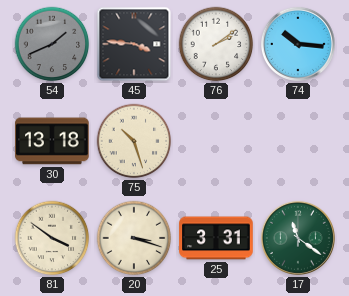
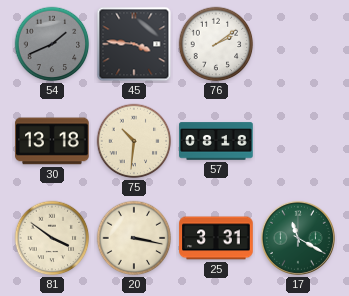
74: 10:16 -> none (298, 44)
75: 10:27 -> 10:31 (134, 141)
57: none -> 08:18 (216, 141)
20: 3:18 -> 3:17 (134, 238)
17: 11:21 -> 11:20 (298, 238)
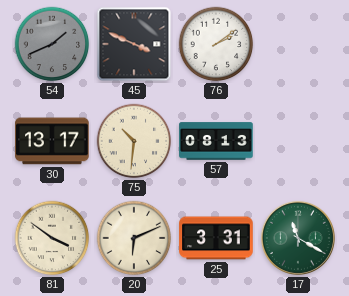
45: 3:46 -> 3:49 (134, 44)
30: 13:18 -> 13:17 (52, 141)
57: 08:18 -> 08:13 (216, 141)
20: 3:17 -> 6:11 (134, 238)
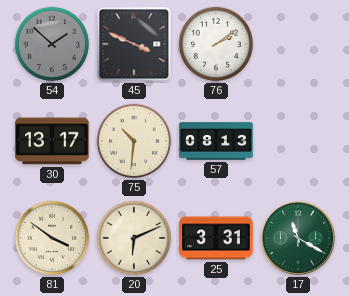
54: 1:41 -> 1:52 (52, 44)
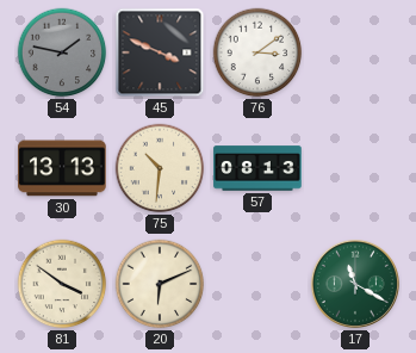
54: 1:52 -> 1:47 (62, 52)
76: 2:09 -> 3:09 (257, 52)
30: 13:17 -> 13:13 (62, 168)
25: 3:31 -> none (216, 238)
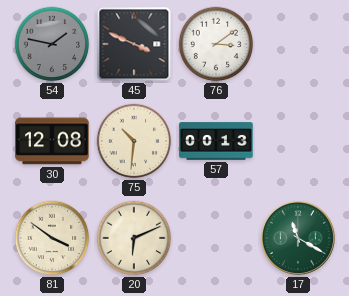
30: 13:13 -> 12:08 (52, 141)
57: 08:13 -> 00:13 (216, 141)
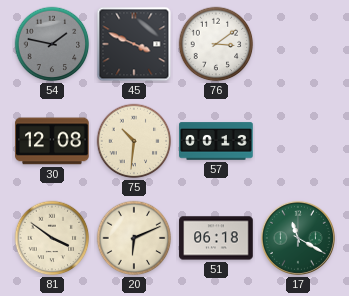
51: none -> 06:18 (216, 238)
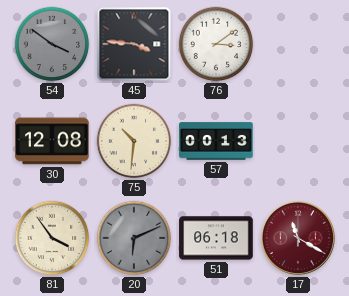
54: 1:47 -> 3:51 (52, 44)
45: 3:49 -> 3:46 (134, 44)
81: 3:51 -> 3:54 (52, 238)
20 dial: cream -> grey (134, 238)
17 dial: green -> burgundy (298, 238)
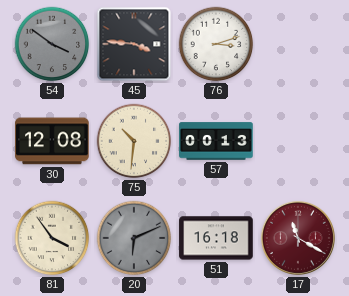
76: 3:09 -> 3:12 (216, 44)
51: 06:18 -> 16:18 (216, 238)
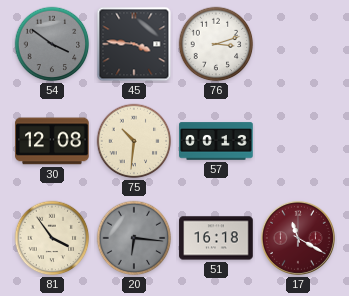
20: 6:11 -> 6:16 (134, 238)
